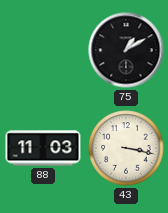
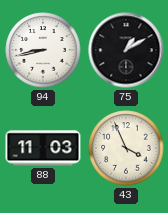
94: none -> 8:43 (43, 50)
43: 3:17 -> 3:56 (126, 148)
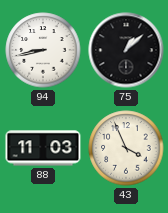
75: 1:10 -> 1:08 (126, 50)
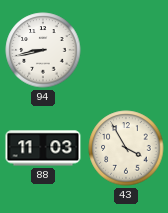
75: 1:08 -> none (126, 50)
43: 3:56 -> 3:55 (126, 148)
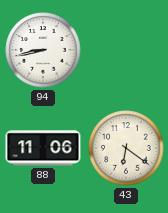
88: 11:03 -> 11:06 (43, 148)
43: 3:55 -> 6:21 (126, 148)
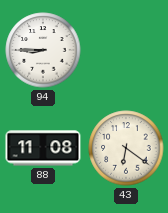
94: 8:43 -> 8:45 (43, 50)
88: 11:06 -> 11:08 (43, 148)
